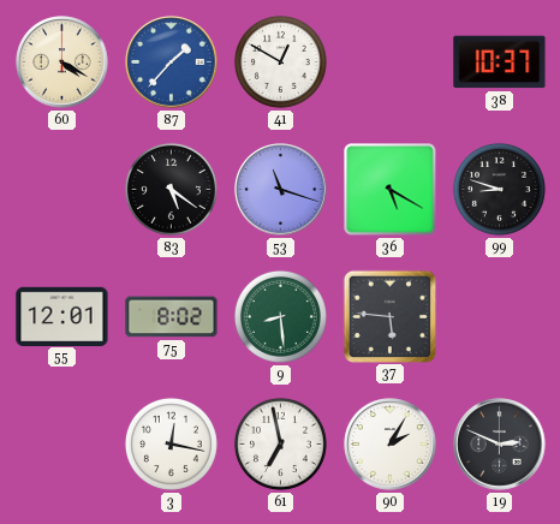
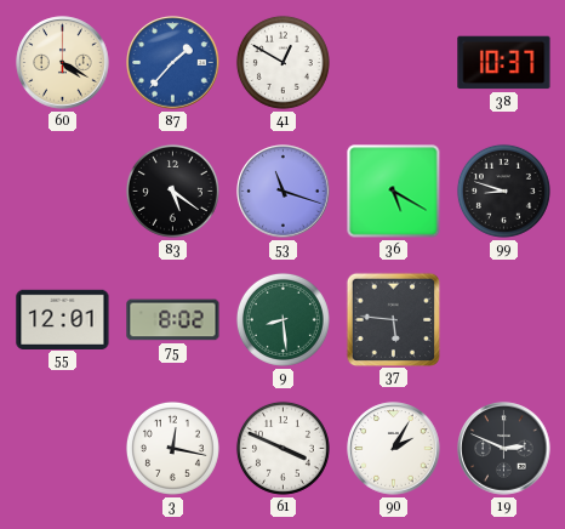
61: 6:58 -> 3:49 (282, 448)
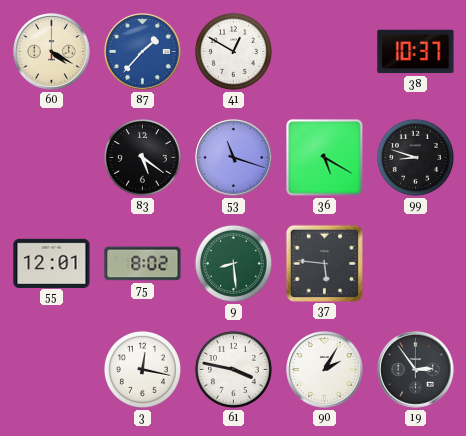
61: 3:49 -> 3:47 (233, 369)
19: 2:49 -> 2:54 (416, 370)
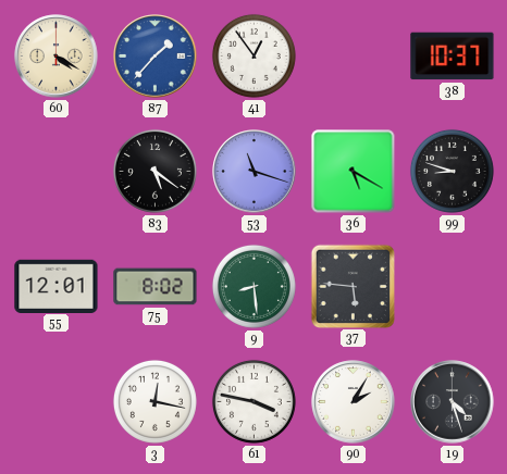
41: 12:50 -> 12:54 (253, 55)
19: 2:54 -> 4:27 (453, 402)
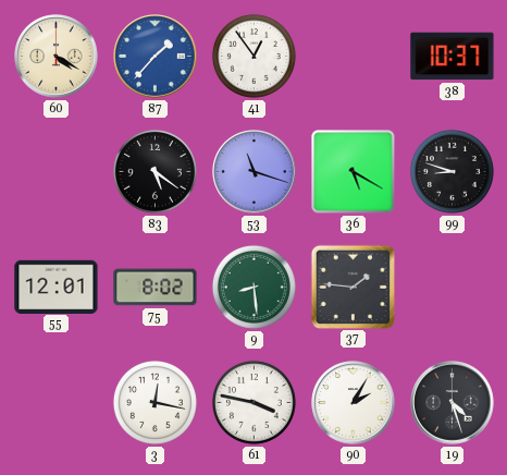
37: 5:46 -> 1:46 (353, 287)
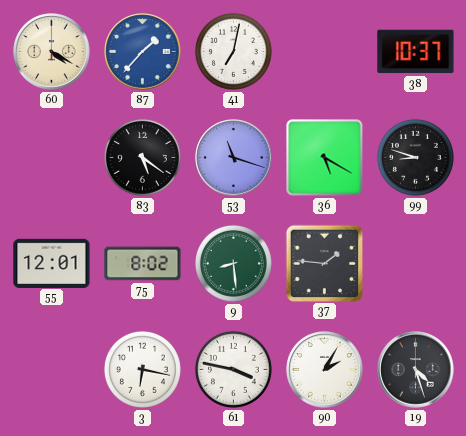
41: 12:54 -> 7:02 (233, 51)
3: 12:17 -> 6:17 (142, 369)
